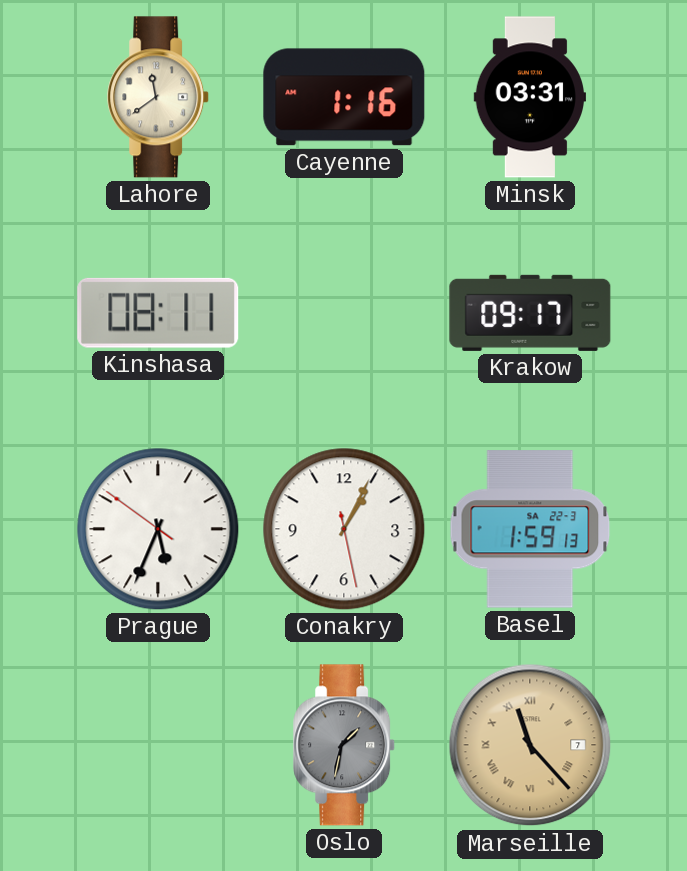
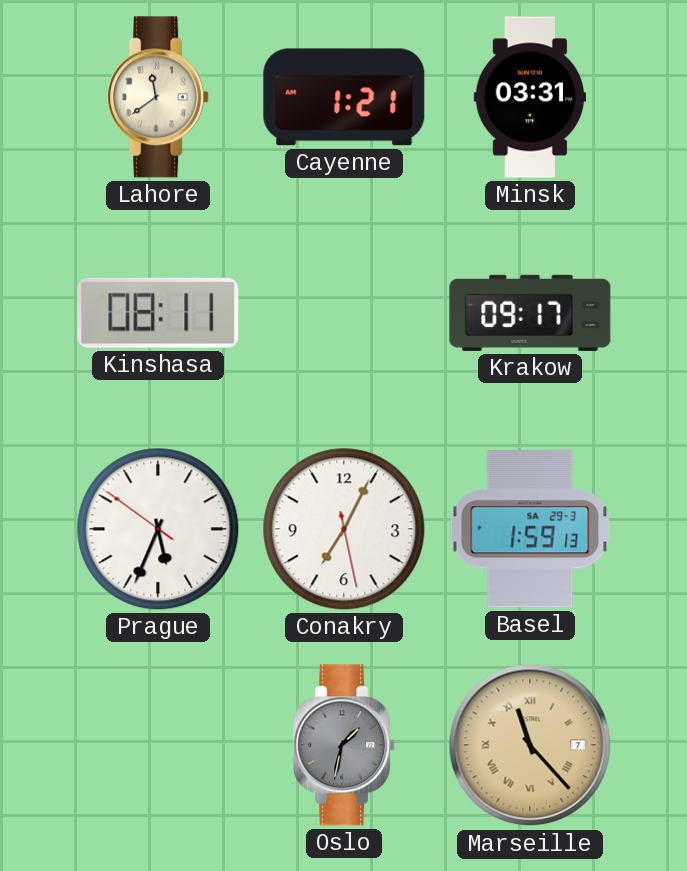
Cayenne: 1:16 -> 1:21 (344, 97)
Conakry: 1:04 -> 7:04 (344, 529)
Basel date: SA 22-3 -> SA 29-3 (530, 529)
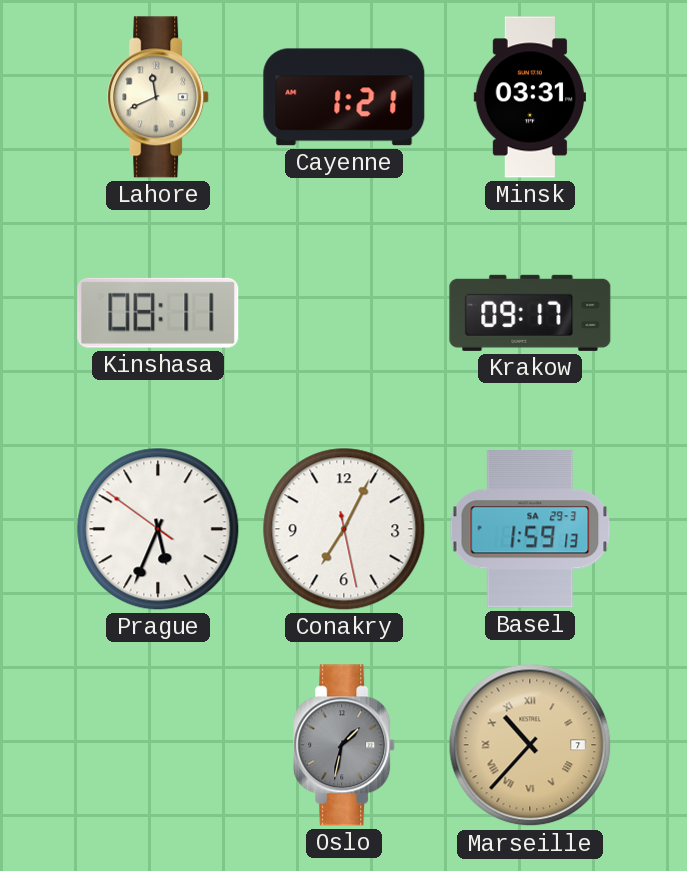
Lahore: 11:39 -> 11:41 (159, 97)
Marseille: 11:23 -> 10:37 (530, 745)
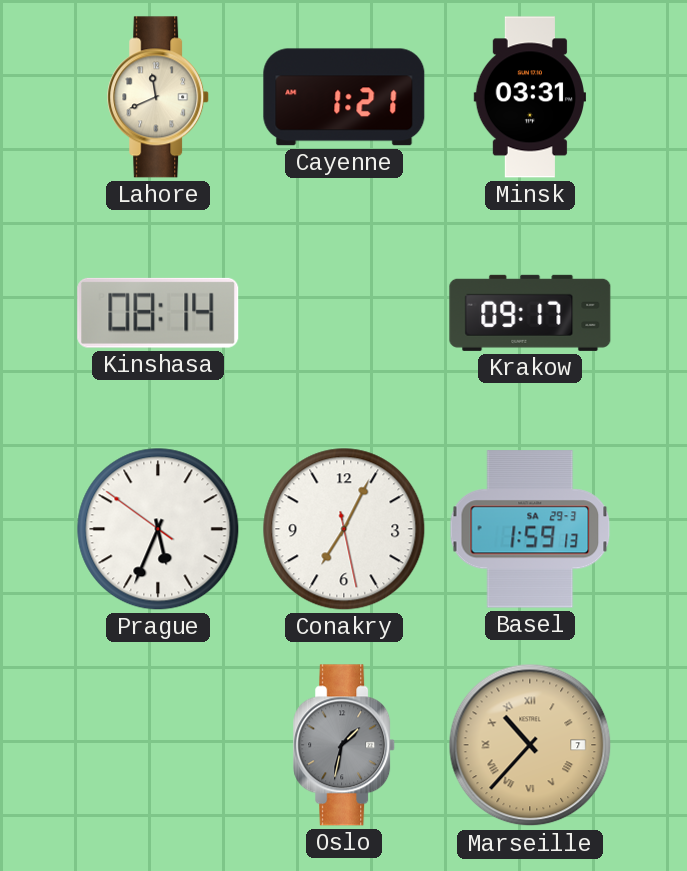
Kinshasa: 08:11 -> 08:14 (158, 313)
